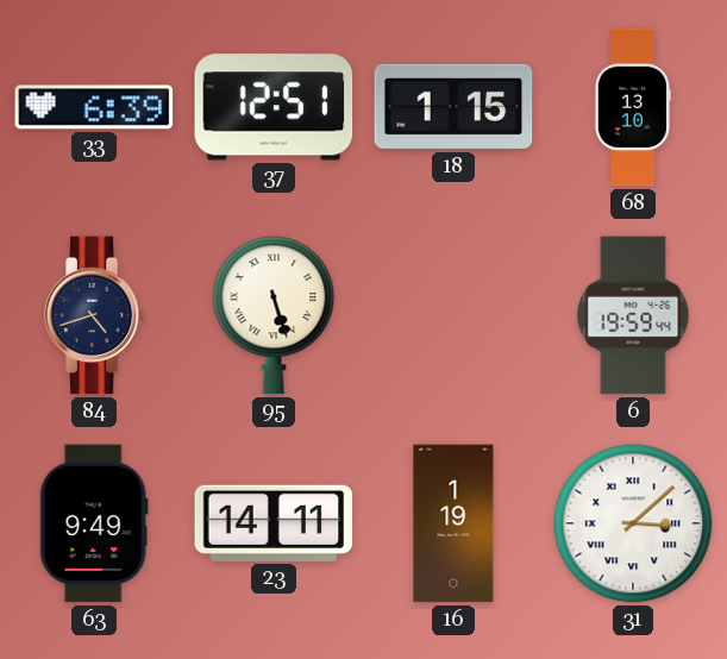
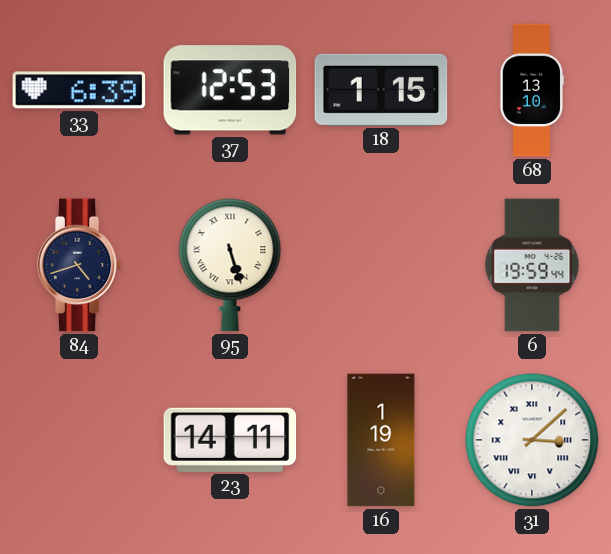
37: 12:51 -> 12:53 (230, 90)
63: 9:49 -> none (94, 523)
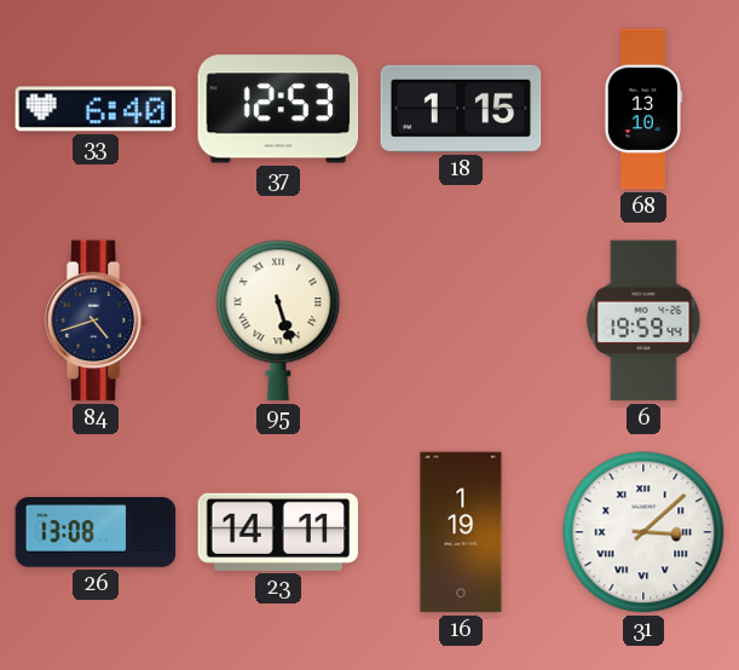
33: 6:39 -> 6:40 (96, 109)
26: none -> 13:08 (96, 533)
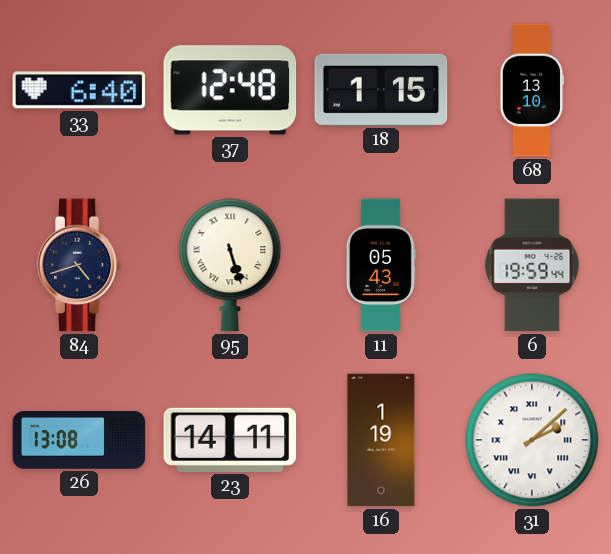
37: 12:53 -> 12:48 (230, 90)
11: none -> 05:43 (381, 265)
31: 3:08 -> 2:08 (532, 440)
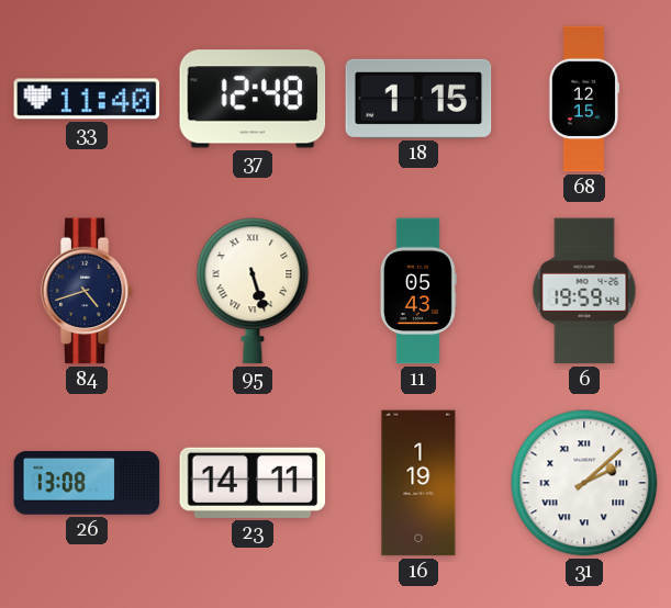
33: 6:40 -> 11:40 (87, 99)
68: 13:10 -> 12:15 (583, 99)
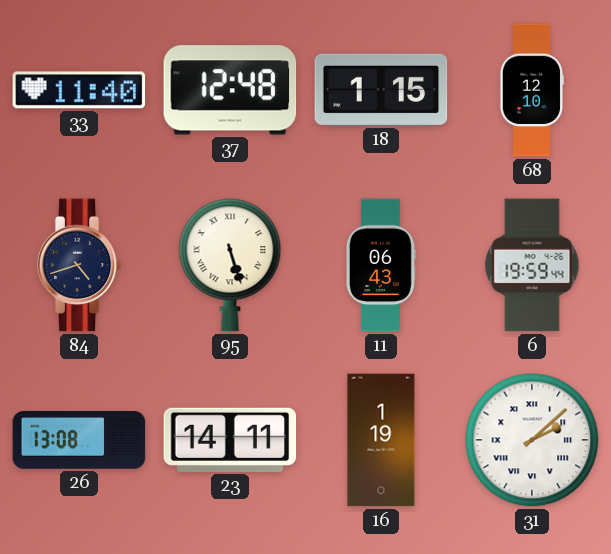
68: 12:15 -> 12:10 (531, 90)
11: 05:43 -> 06:43 (381, 265)
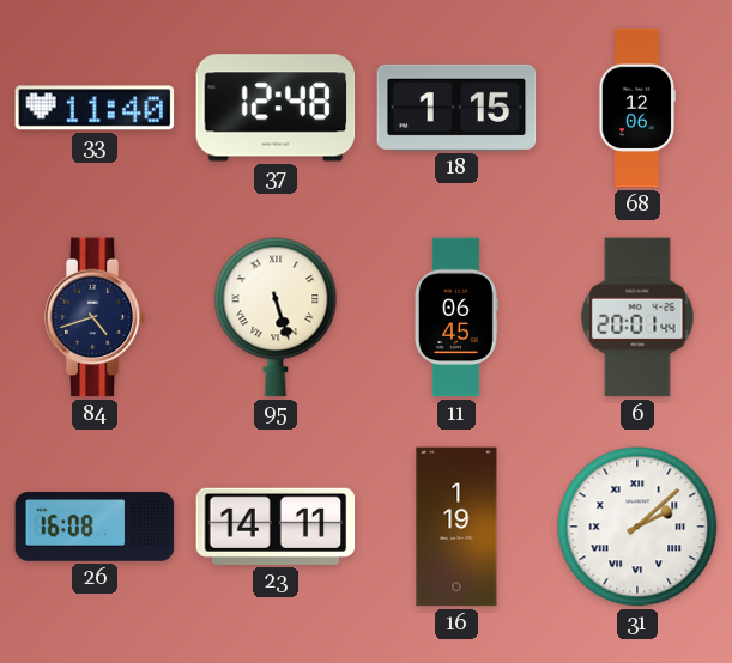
68: 12:10 -> 12:06 (636, 108)
11: 06:43 -> 06:45 (456, 317)
6: 19:59 -> 20:01 (637, 317)
26: 13:08 -> 16:08 (95, 528)
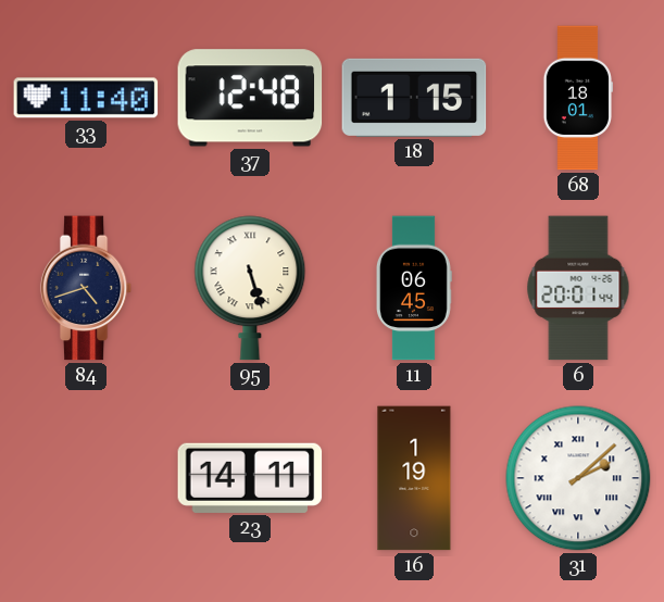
68: 12:06 -> 18:01 (577, 98)
26: 16:08 -> none (95, 528)
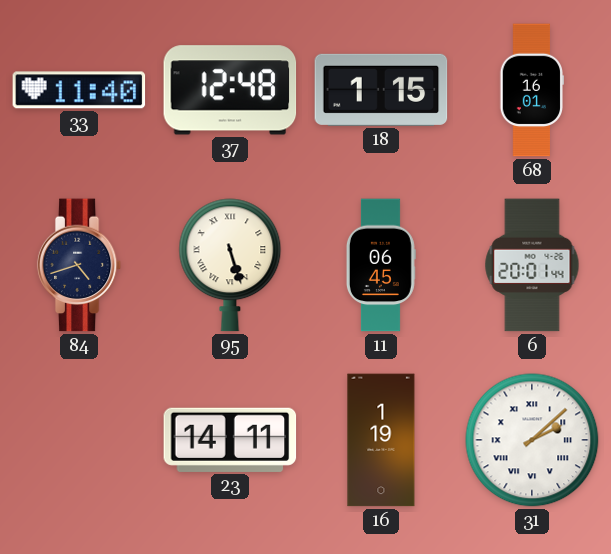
68: 18:01 -> 16:01 (531, 90)
